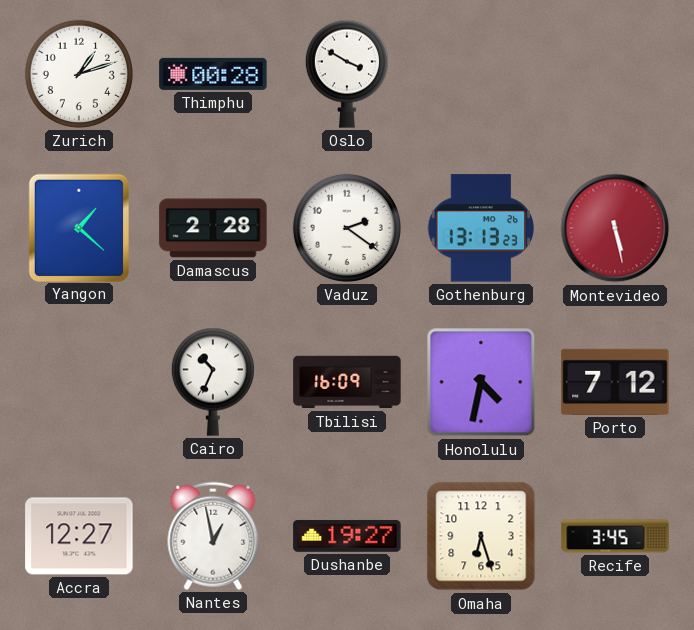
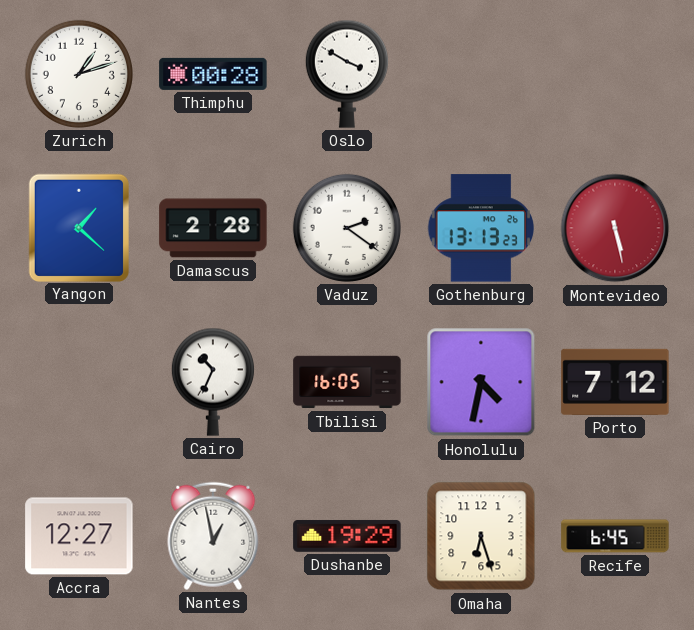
Tbilisi: 16:09 -> 16:05 (347, 382)
Dushanbe: 19:27 -> 19:29 (347, 536)
Recife: 3:45 -> 6:45 (615, 536)
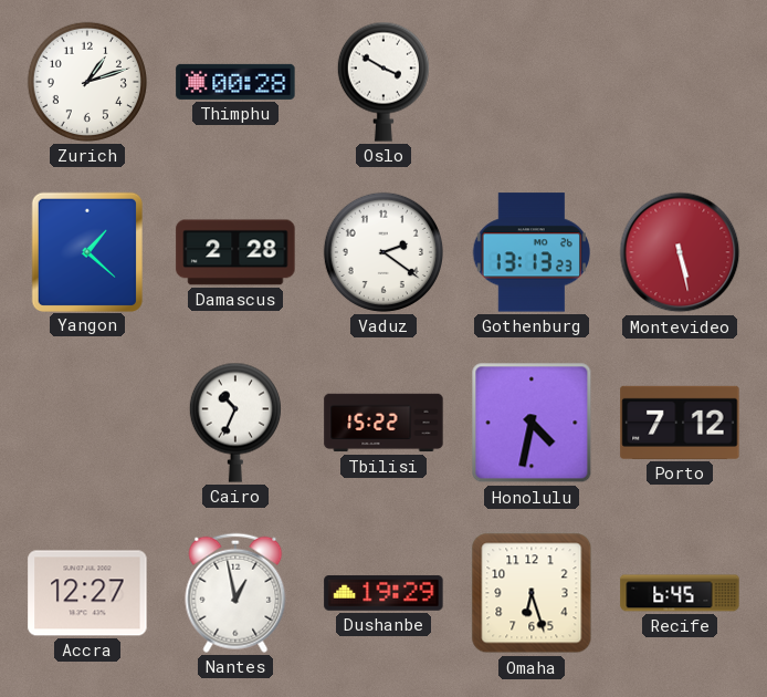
Tbilisi: 16:05 -> 15:22 (383, 423)
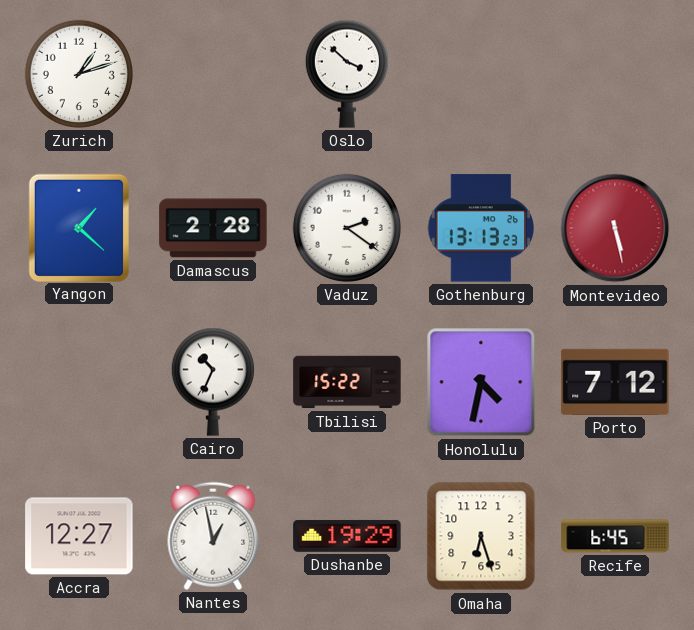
Thimphu: 00:28 -> none (235, 82)
Oslo: 3:50 -> 3:52 (347, 74)
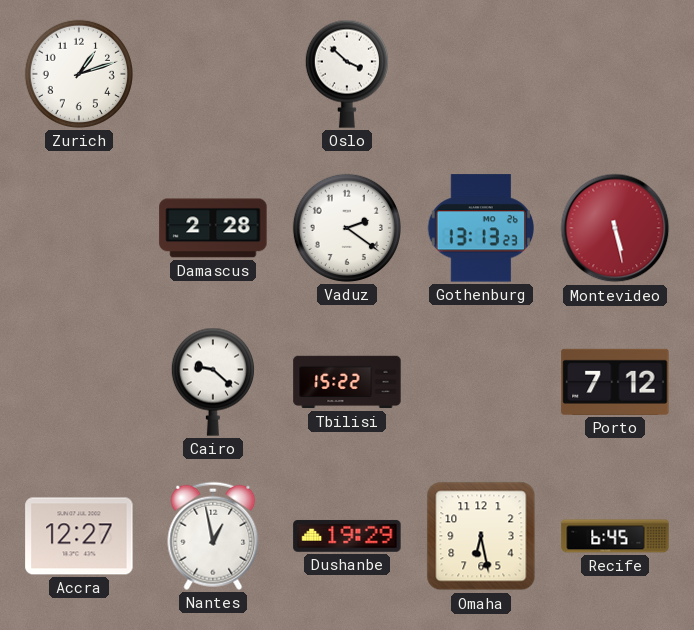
Yangon: 1:22 -> none (78, 227)
Cairo: 10:34 -> 9:22 (213, 382)
Honolulu: 4:32 -> none (481, 382)
Omaha: 6:27 -> 6:28 (481, 536)
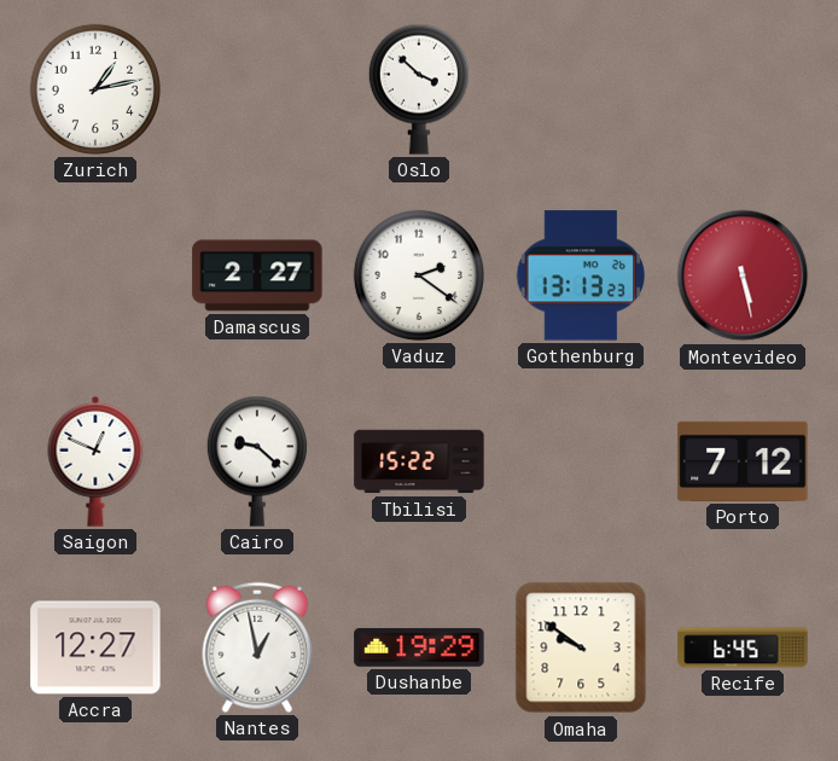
Zurich: 1:12 -> 1:13 (95, 89)
Damascus: 2:28 -> 2:27 (257, 275)
Saigon: none -> 12:49 (95, 461)
Omaha: 6:28 -> 9:51 (581, 647)
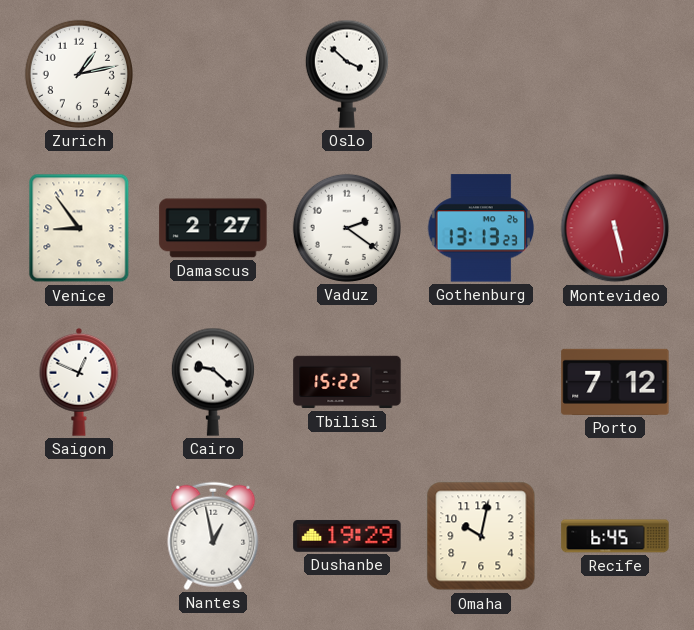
Venice: none -> 8:54 (79, 228)
Accra: 12:27 -> none (95, 647)
Omaha: 9:51 -> 10:02 (481, 536)
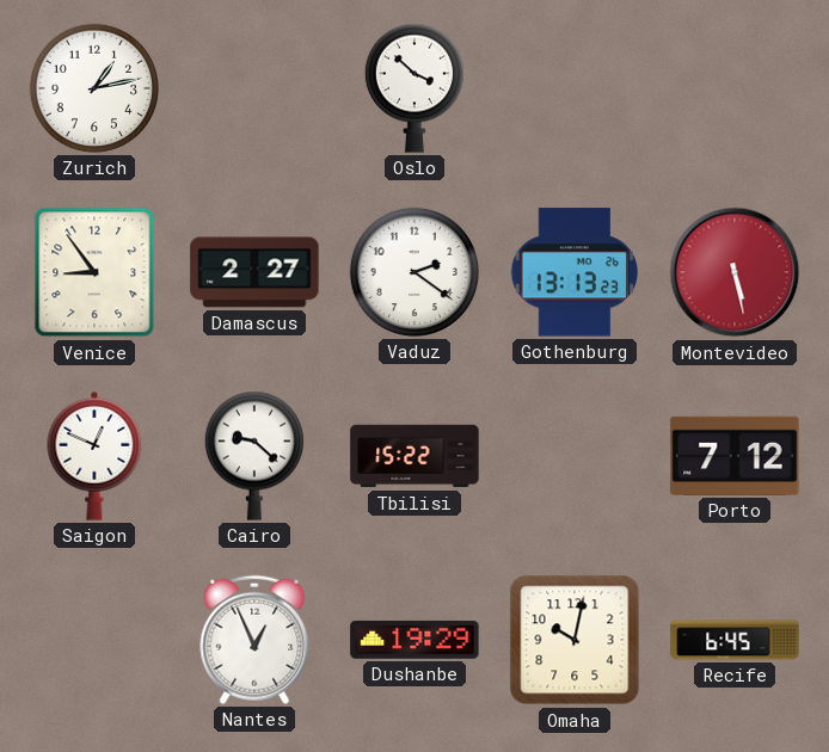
Nantes: 12:58 -> 12:56 (254, 640)
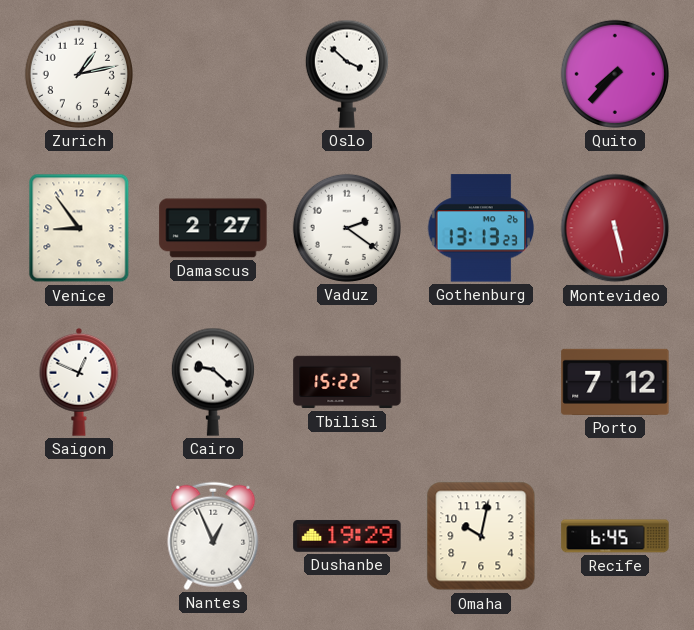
Quito: none -> 7:37 (615, 74)
